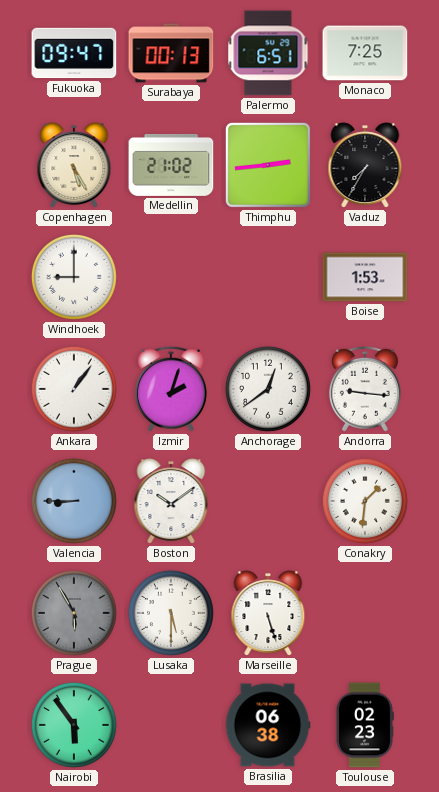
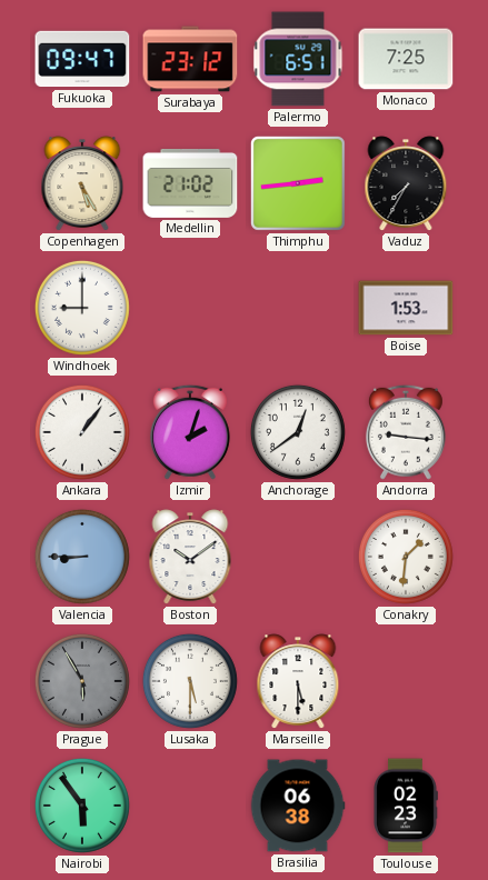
Surabaya: 00:13 -> 23:12 (190, 59)
Marseille: 5:27 -> 5:30 (298, 681)
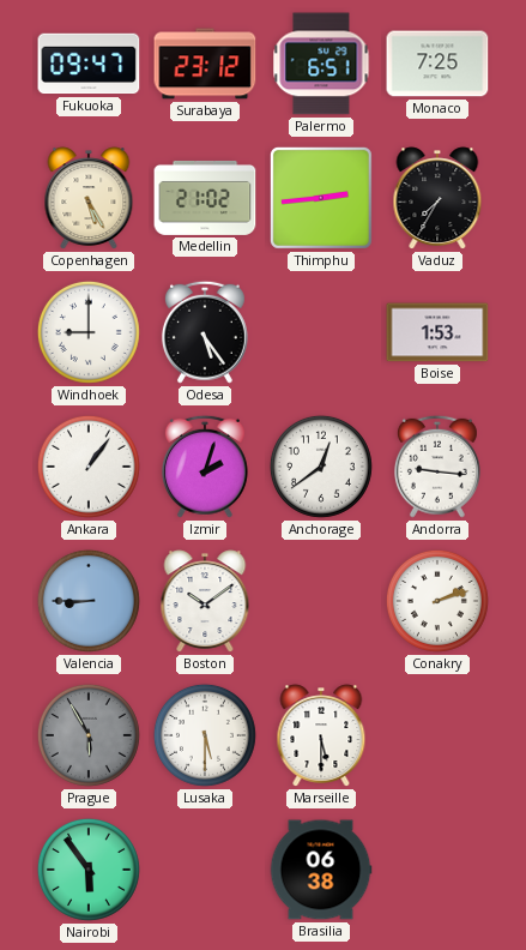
Odesa: none -> 5:24 (205, 332)
Conakry: 1:31 -> 2:12 (437, 601)
Toulouse: 02:23 -> none (406, 806)
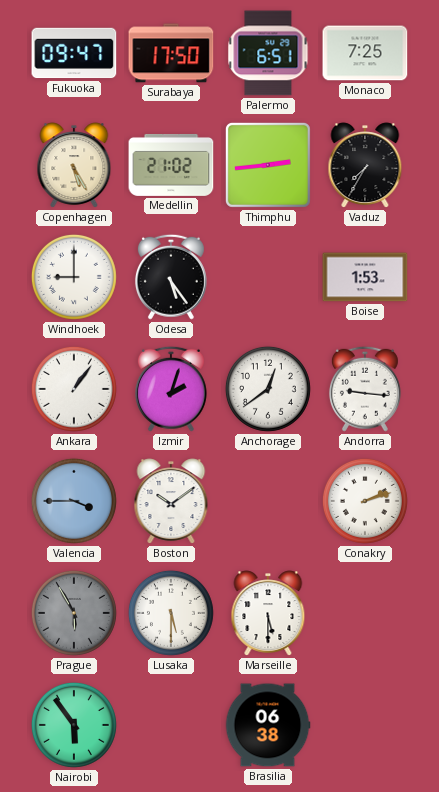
Surabaya: 23:12 -> 17:50 (171, 53)
Valencia: 8:45 -> 3:45 (74, 501)
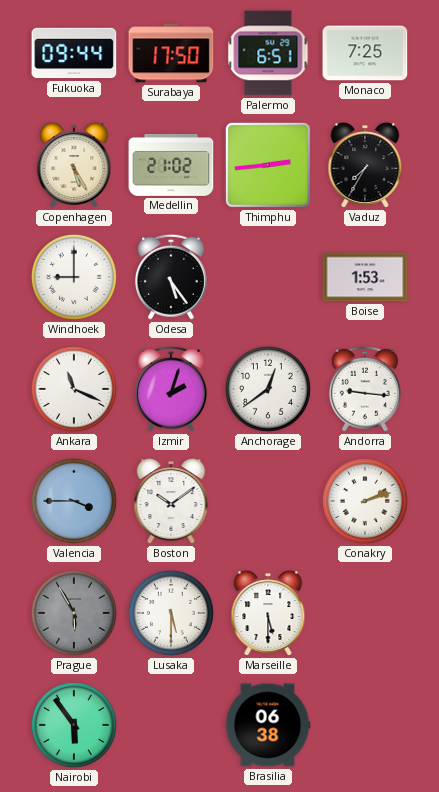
Fukuoka: 09:47 -> 09:44 (74, 53)
Ankara: 1:06 -> 11:19 (74, 389)
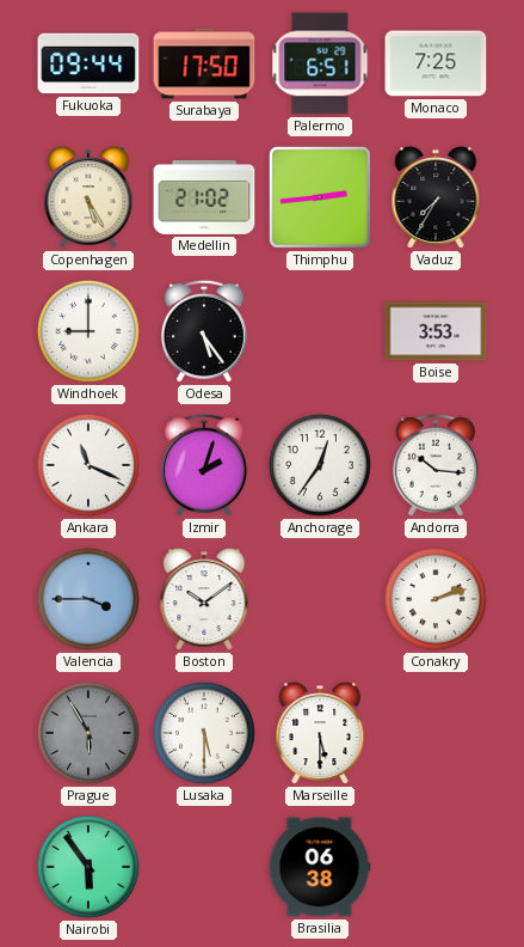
Boise: 1:53 -> 3:53 (436, 331)
Anchorage: 12:39 -> 12:36 (320, 465)
Andorra: 9:16 -> 10:16 (436, 465)
